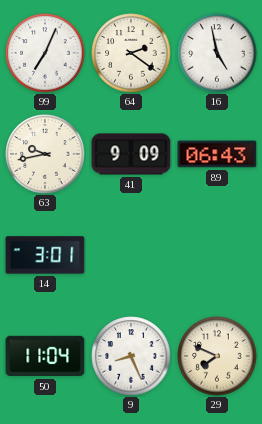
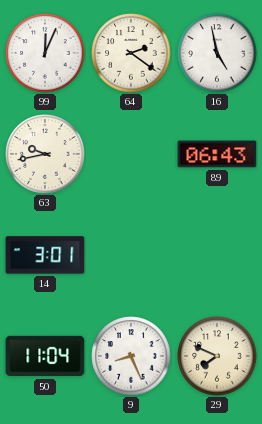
99: 7:04 -> 12:04 (45, 53)
41: 9:09 -> none (131, 154)
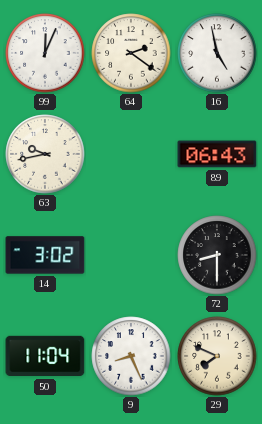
14: 3:01 -> 3:02 (45, 255)
72: none -> 8:30 (217, 255)
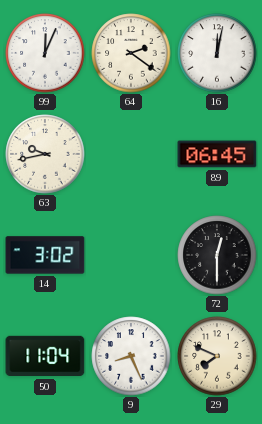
16: 4:58 -> 12:02 (217, 53)
89: 06:43 -> 06:45 (217, 154)
72: 8:30 -> 12:30 (217, 255)
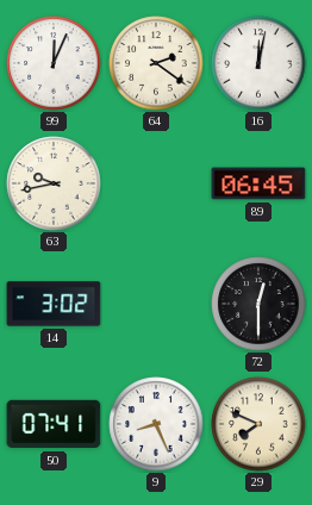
50: 11:04 -> 07:41 (54, 424)
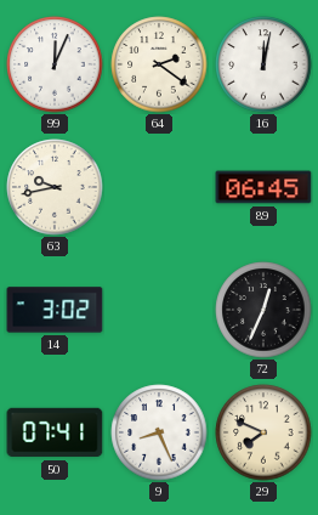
72: 12:30 -> 12:34 (263, 310)
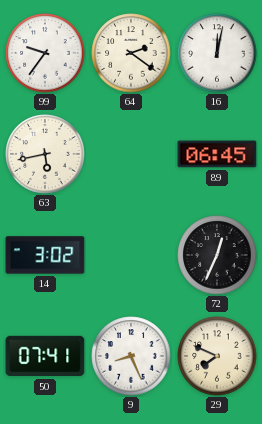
99: 12:04 -> 9:36 (45, 53)
63: 9:43 -> 5:43 (45, 154)
